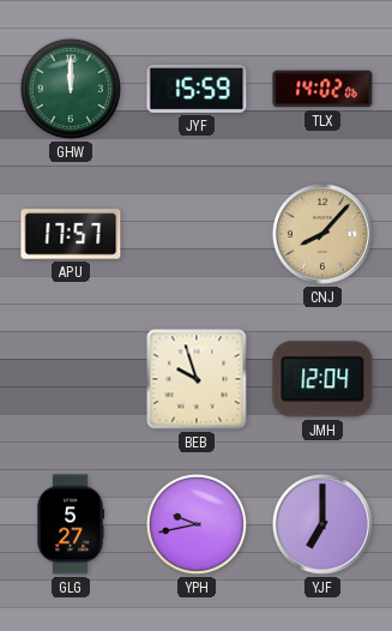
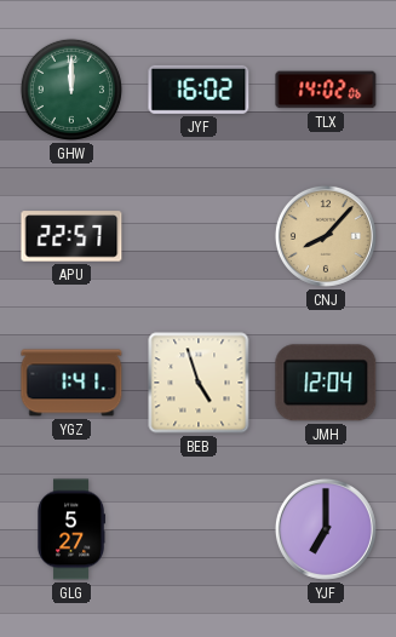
JYF: 15:59 -> 16:02 (199, 90)
APU: 17:57 -> 22:57 (71, 236)
YGZ: none -> 1:41 (71, 383)
BEB: 9:57 -> 4:57 (199, 383)
YPH: 9:43 -> none (197, 524)
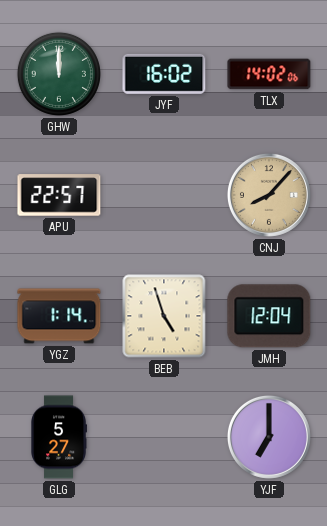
YGZ: 1:41 -> 1:14 (59, 316)
